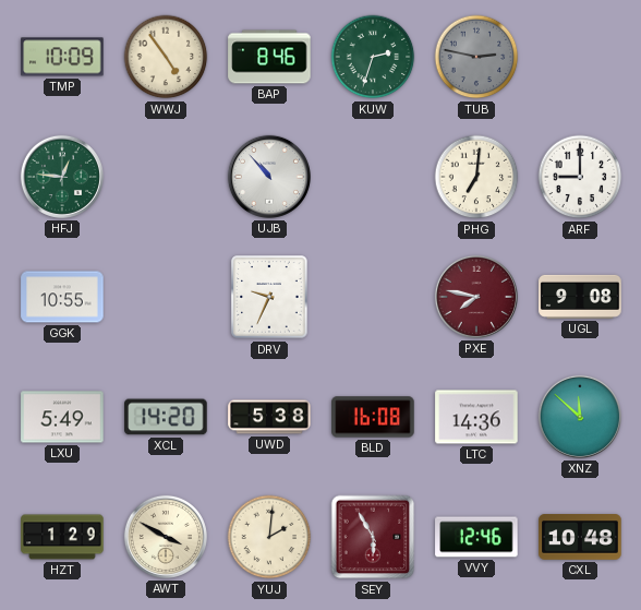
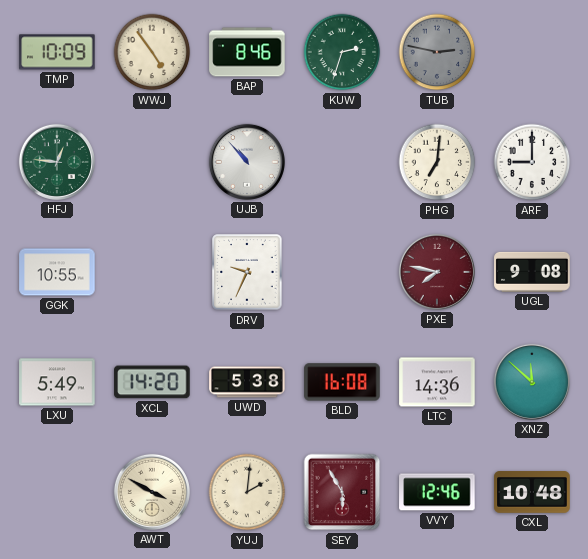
HZT: 1:29 -> none (62, 537)
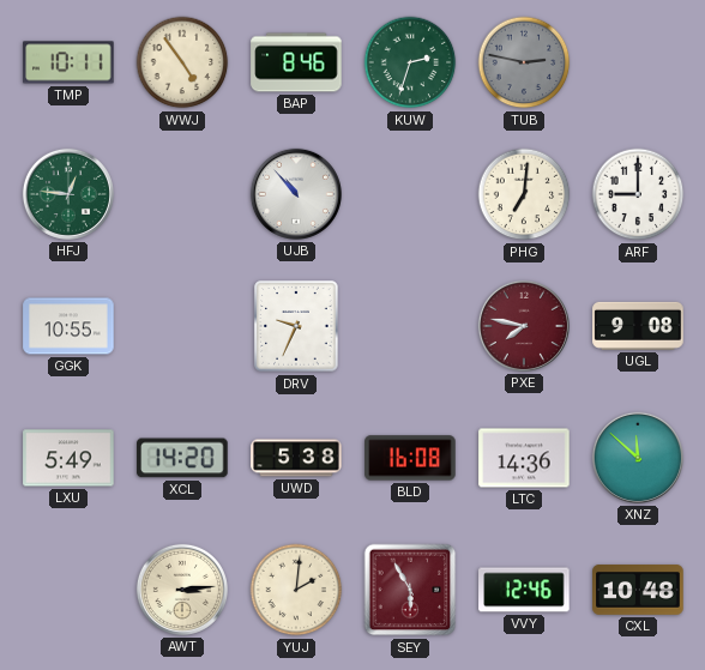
TMP: 10:09 -> 10:11 (68, 62)
AWT: 3:50 -> 3:14 (182, 590)
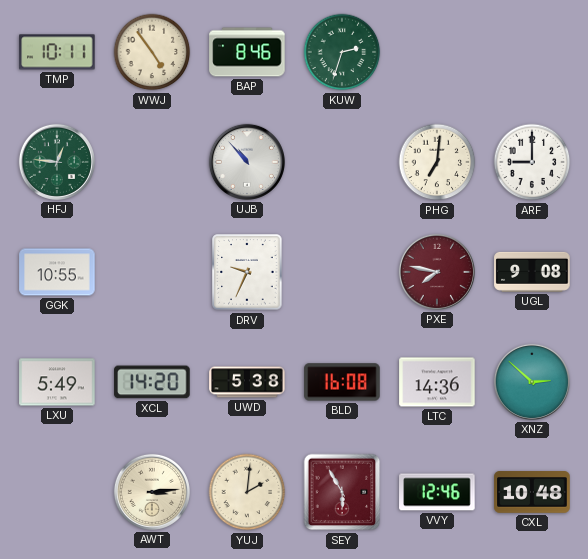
TUB: 2:47 -> none (524, 62)
XNZ: 11:52 -> 2:52 (532, 382)
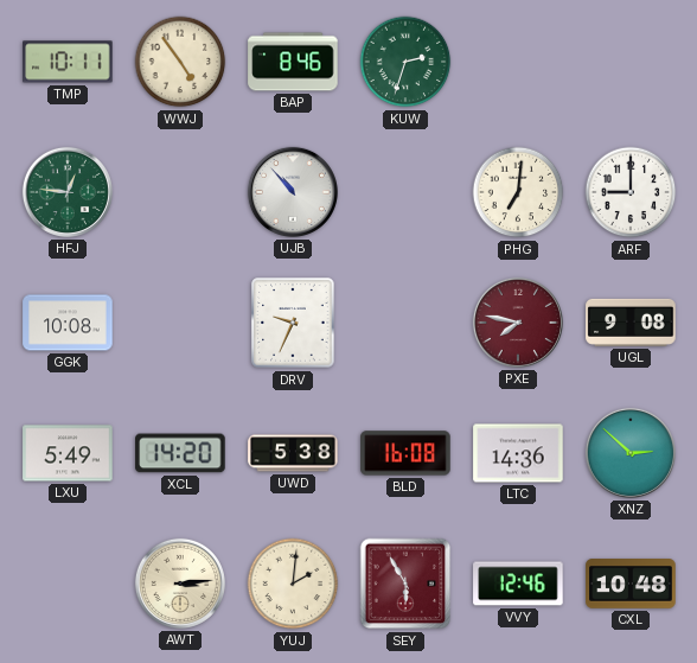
GGK: 10:55 -> 10:08 (68, 323)
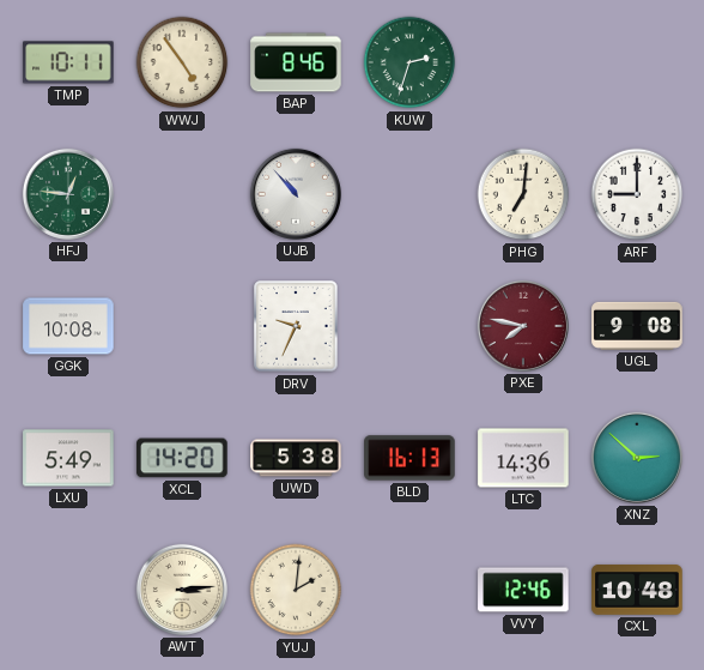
BLD: 16:08 -> 16:13 (409, 458)
SEY: 5:55 -> none (405, 584)
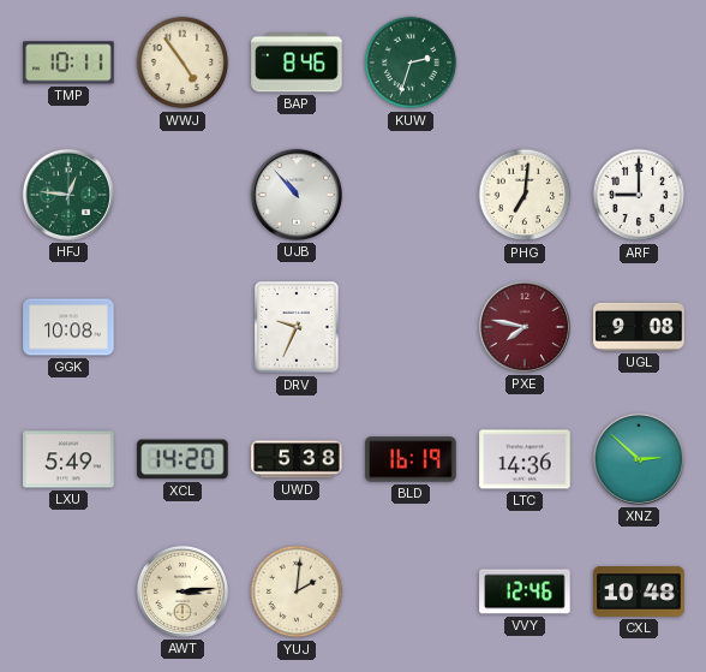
BLD: 16:13 -> 16:19 (411, 459)
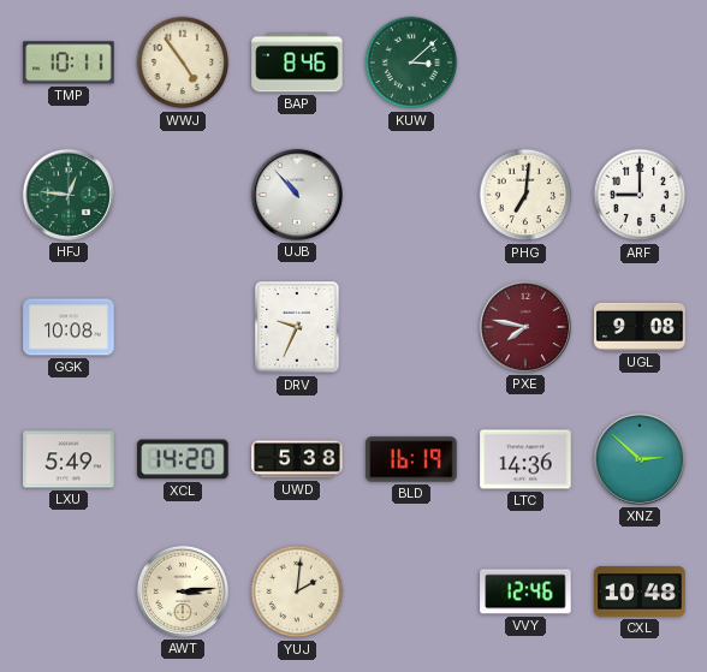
KUW: 2:33 -> 3:08 (411, 63)
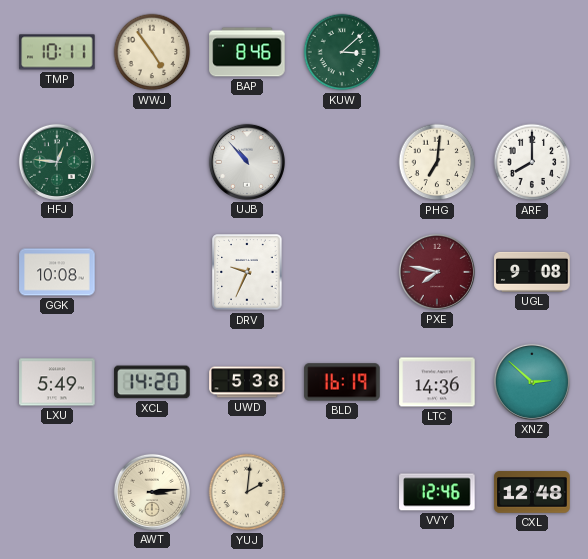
ARF: 9:00 -> 8:00 (532, 162)
CXL: 10:48 -> 12:48 (532, 492)
